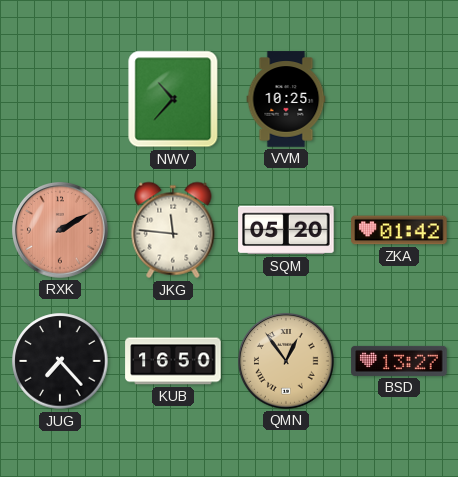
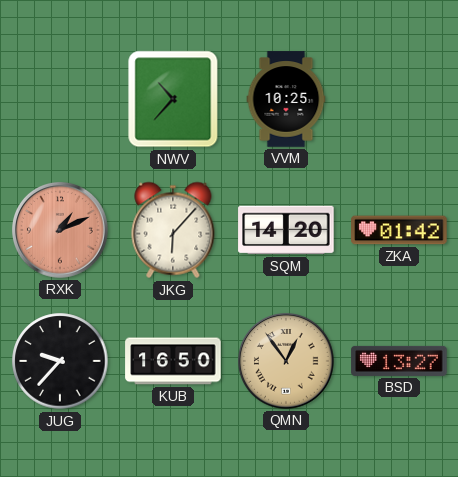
RXK: 2:10 -> 1:11 (61, 231)
JKG: 11:46 -> 6:07 (173, 230)
SQM: 05:20 -> 14:20 (286, 230)
JUG: 7:23 -> 9:37 (60, 361)
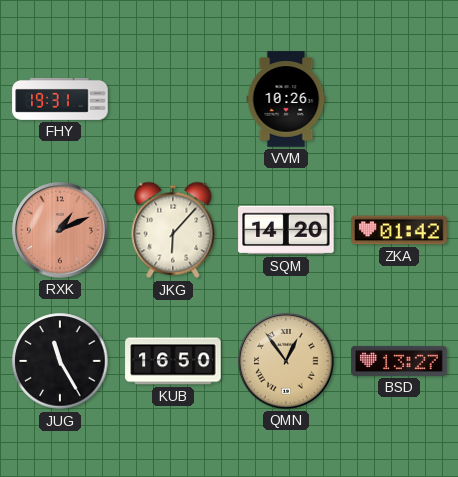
FHY: none -> 19:31 (60, 99)
NWV: 10:37 -> none (173, 99)
VVM: 10:25 -> 10:26 (286, 99)
JUG: 9:37 -> 11:25 (60, 361)
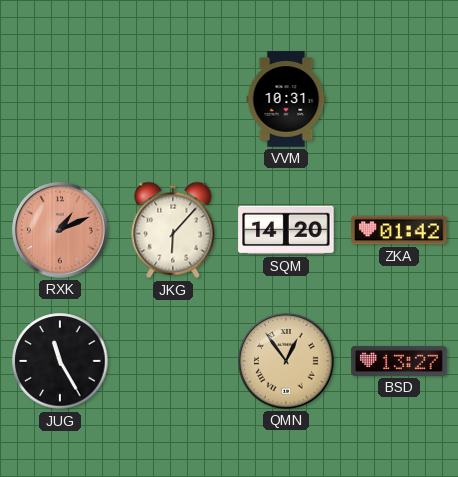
FHY: 19:31 -> none (60, 99)
VVM: 10:26 -> 10:31 (286, 99)
KUB: 16:50 -> none (173, 361)
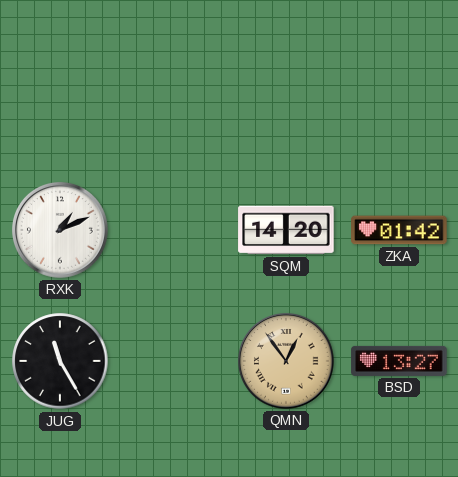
VVM: 10:31 -> none (286, 99)
RXK dial: salmon -> white (61, 231)
JKG: 6:07 -> none (173, 230)
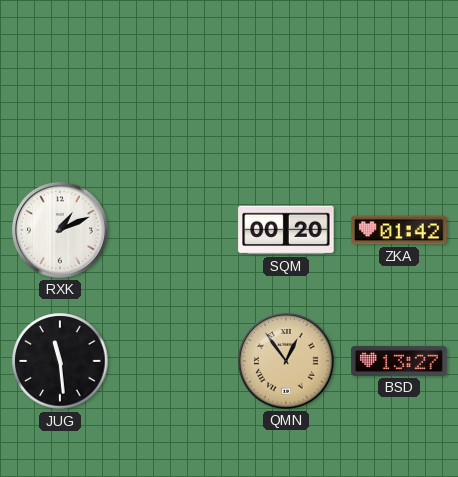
SQM: 14:20 -> 00:20 (286, 230)
JUG: 11:25 -> 11:29 (60, 361)
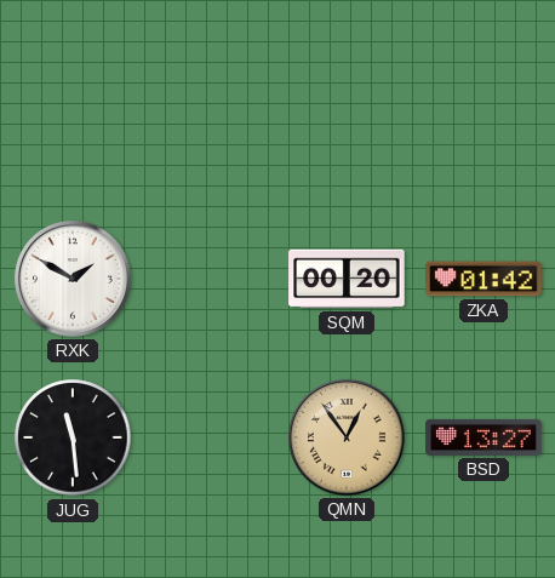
RXK: 1:11 -> 1:50 (74, 280)
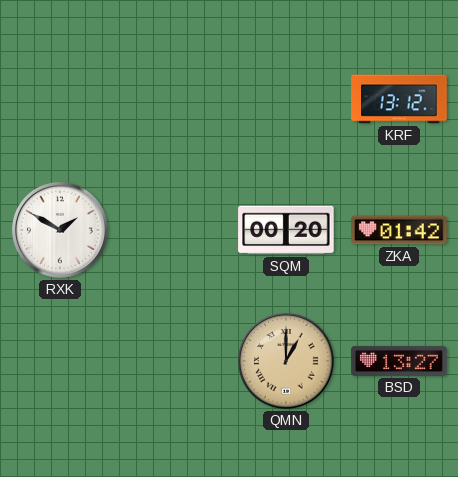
KRF: none -> 13:12 (399, 99)
JUG: 11:29 -> none (73, 437)
QMN: 12:54 -> 1:00 (287, 362)
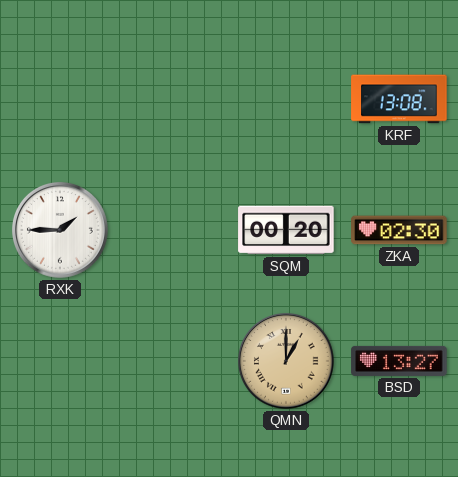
KRF: 13:12 -> 13:08 (399, 99)
RXK: 1:50 -> 1:45 (61, 231)
ZKA: 01:42 -> 02:30 (399, 230)
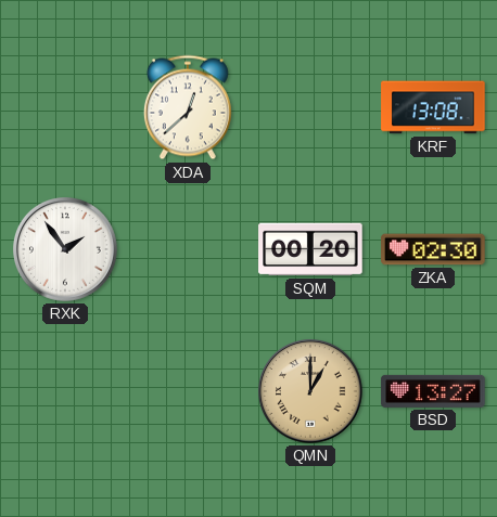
XDA: none -> 12:38 (188, 107)
RXK: 1:45 -> 1:54 (66, 250)
